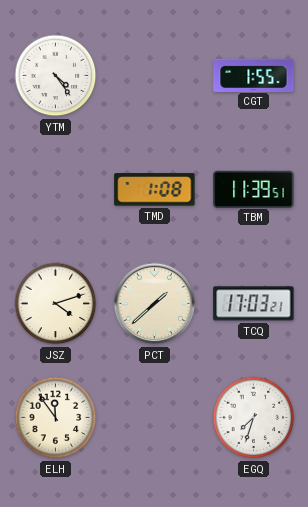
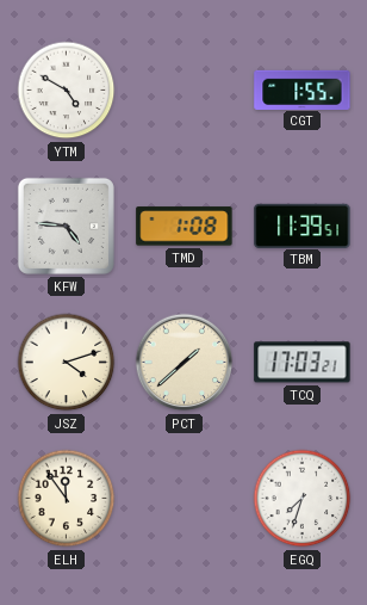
YTM: 4:24 -> 4:50 (67, 91)
KFW: none -> 4:46 (66, 226)
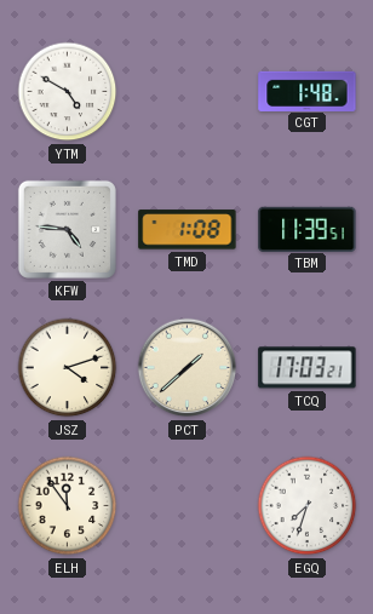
CGT: 1:55 -> 1:48 (308, 91)
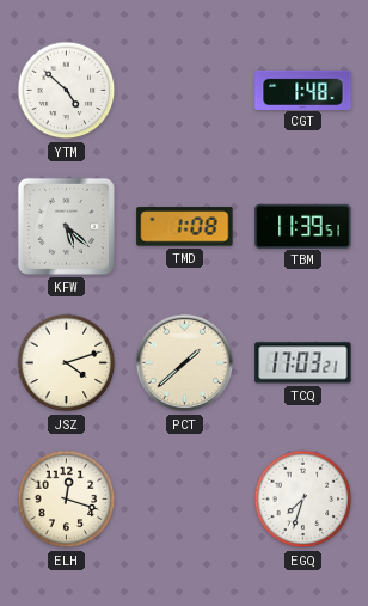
YTM: 4:50 -> 4:52 (67, 91)
KFW: 4:46 -> 5:22 (66, 226)
ELH: 11:54 -> 12:18 (67, 500)
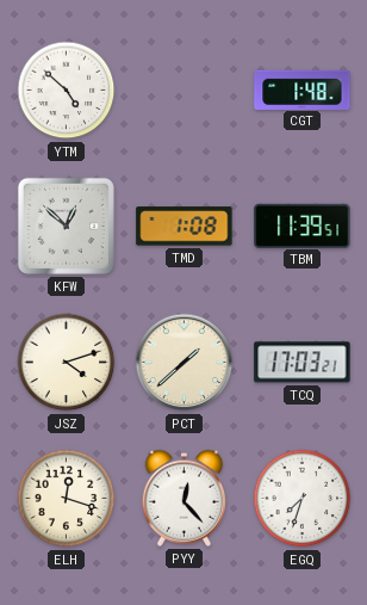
KFW: 5:22 -> 12:52 (66, 226)
PYY: none -> 12:23 (185, 498)
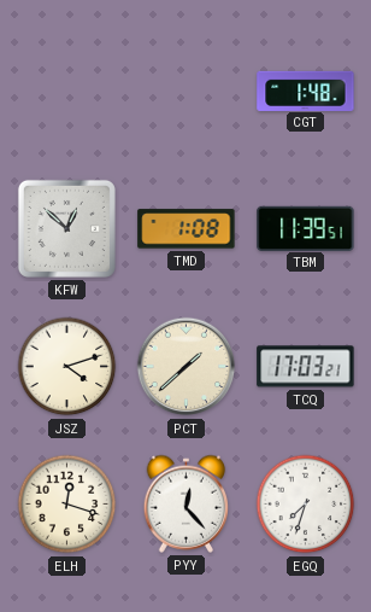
YTM: 4:52 -> none (67, 91)
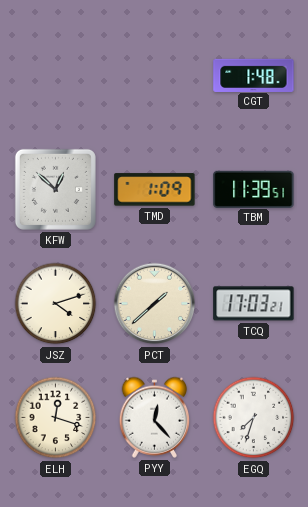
TMD: 1:08 -> 1:09 (155, 190)
